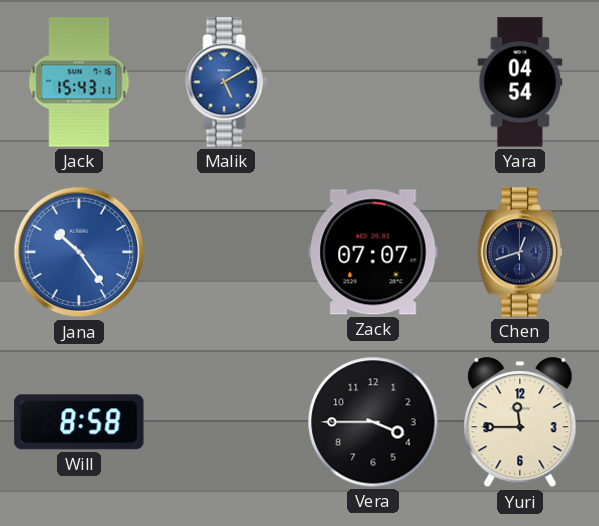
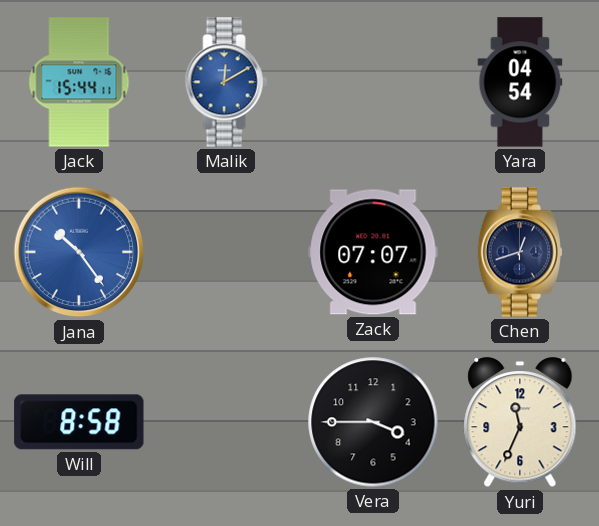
Jack: 15:43 -> 15:44 (79, 82)
Malik: 5:10 -> 12:10 (226, 82)
Yuri: 11:45 -> 11:34 (520, 423)
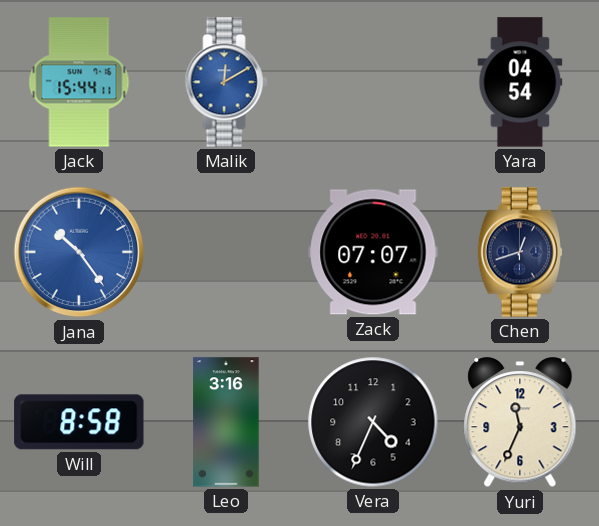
Leo: none -> 3:16 (226, 422)
Vera: 3:45 -> 4:34 (373, 422)
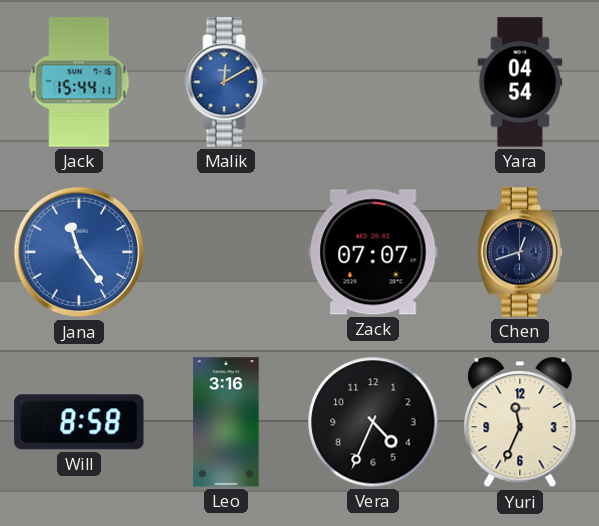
Jana: 10:24 -> 11:24 (79, 252)
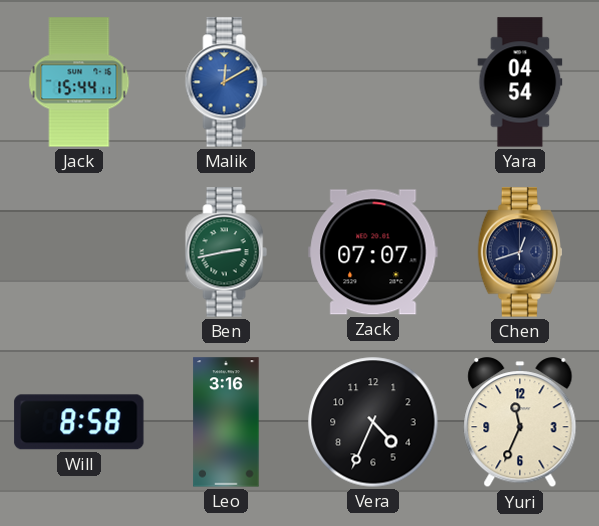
Jana: 11:24 -> none (79, 252)
Ben: none -> 2:43 (226, 252)
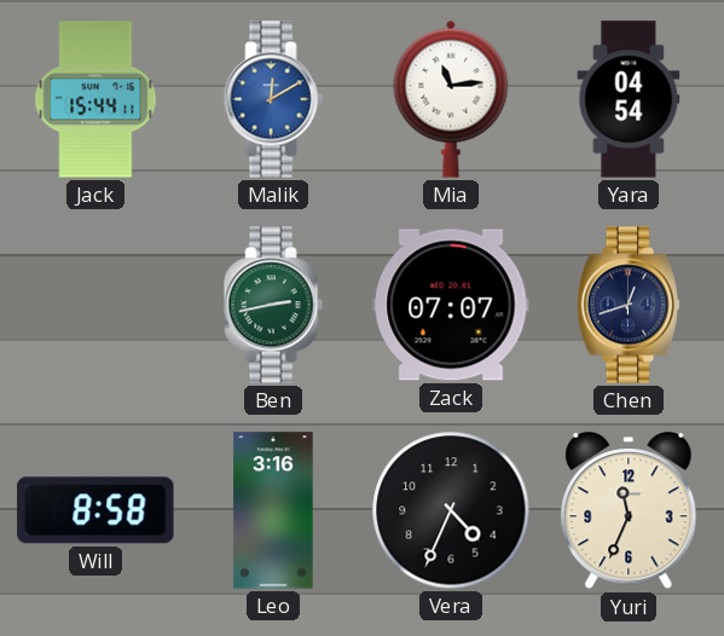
Mia: none -> 11:14 (451, 99)
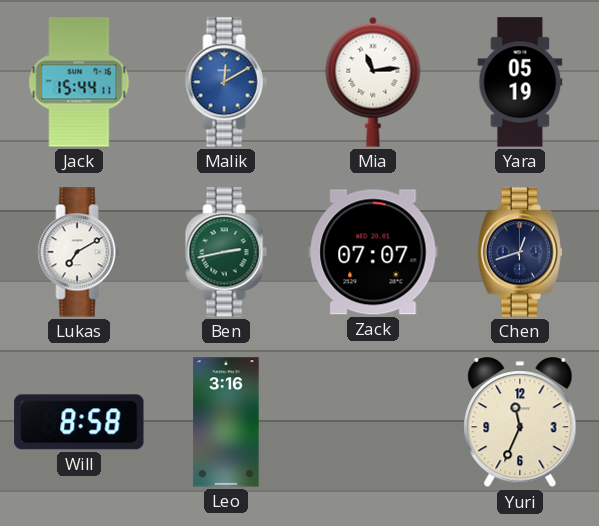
Yara: 04:54 -> 05:19 (520, 82)
Lukas: none -> 7:10 (79, 252)
Vera: 4:34 -> none (451, 510)
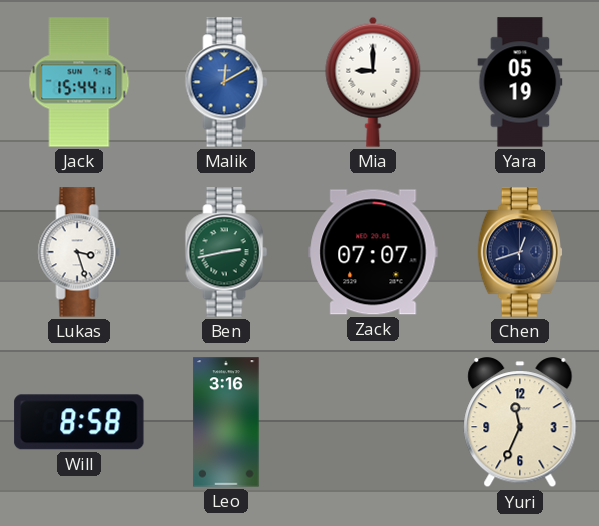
Mia: 11:14 -> 9:00 (373, 82)
Lukas: 7:10 -> 3:27 (79, 252)
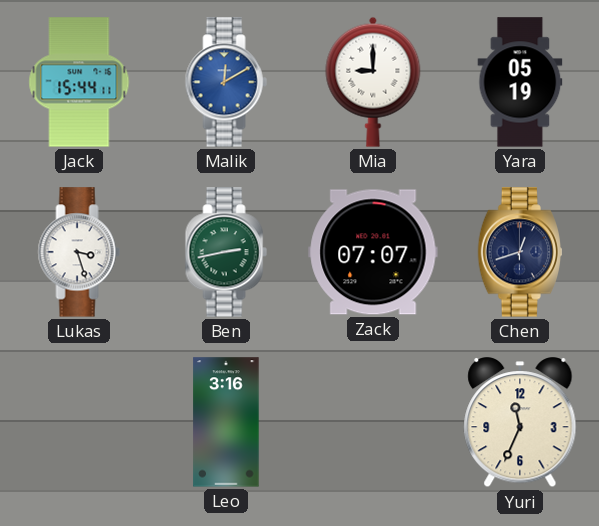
Will: 8:58 -> none (79, 422)
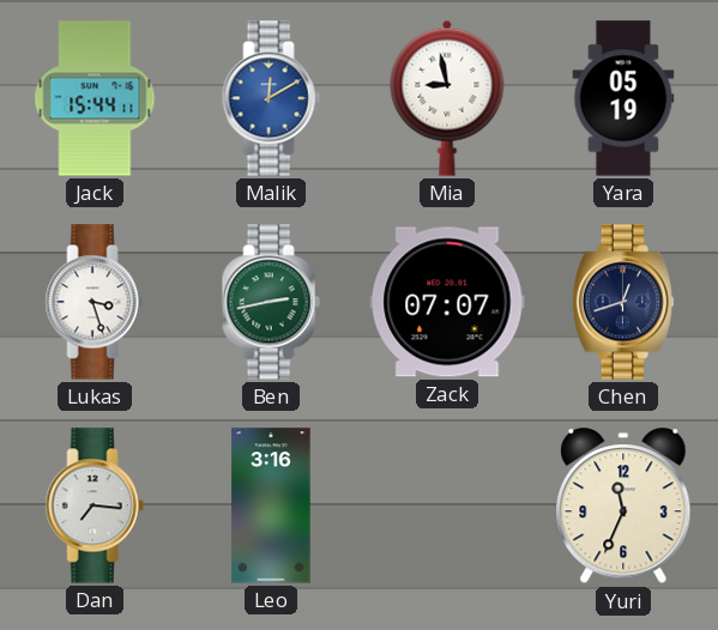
Mia: 9:00 -> 8:58 (447, 98)
Dan: none -> 7:16 (95, 505)
